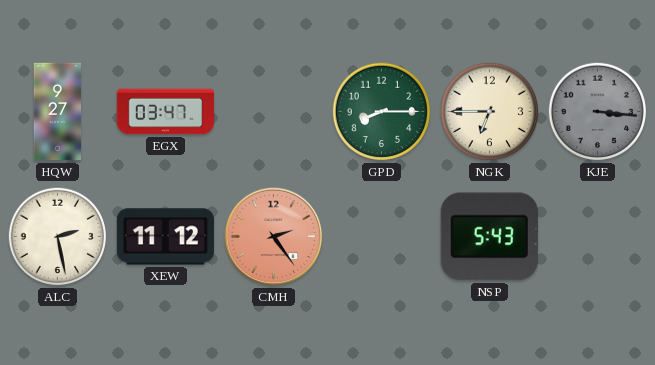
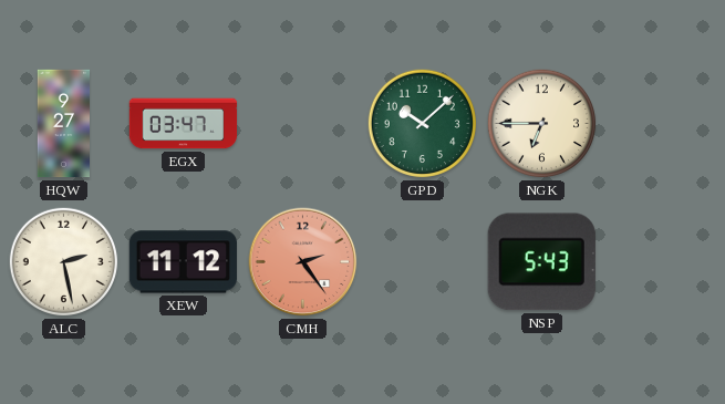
GPD: 8:15 -> 10:08 (423, 124)
KJE: 3:16 -> none (598, 112)
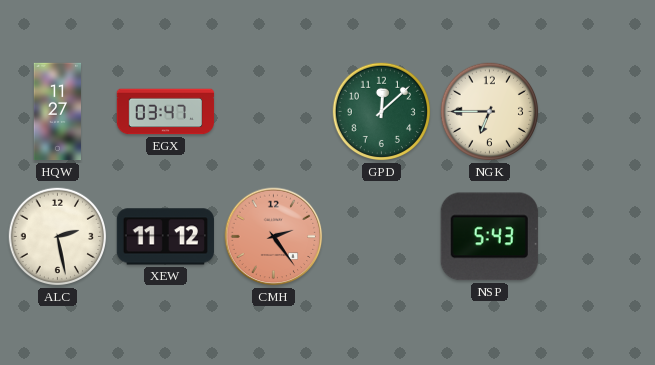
HQW: 9:27 -> 11:27 (58, 112)
GPD: 10:08 -> 12:08 (382, 112)
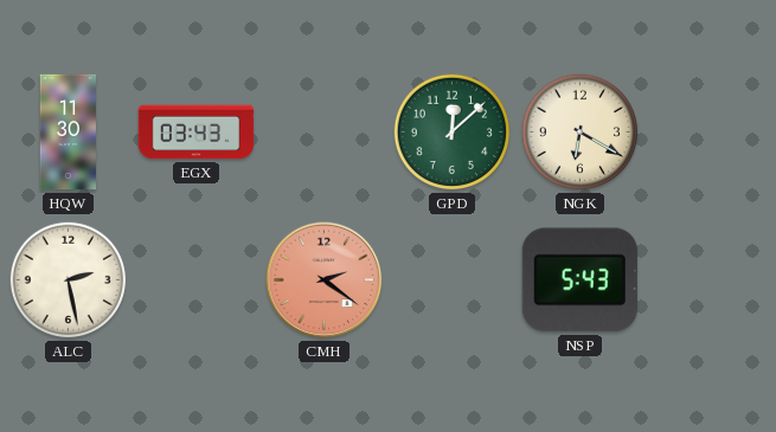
HQW: 11:27 -> 11:30 (69, 133)
EGX: 03:47 -> 03:43 (197, 133)
NGK: 6:45 -> 6:20 (581, 133)
XEW: 11:12 -> none (165, 237)
CMH: 2:24 -> 2:21 (325, 281)
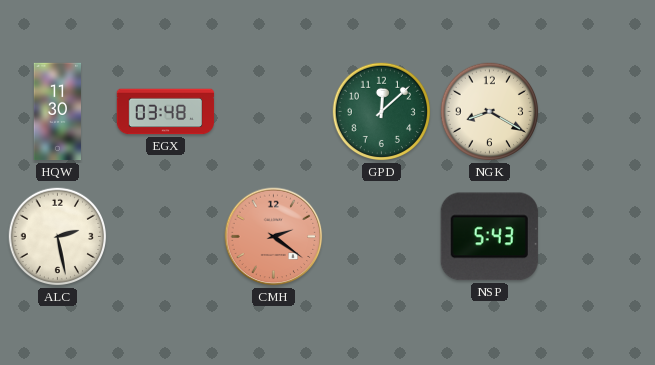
EGX: 03:43 -> 03:48 (166, 112)
NGK: 6:20 -> 8:20 (490, 112)
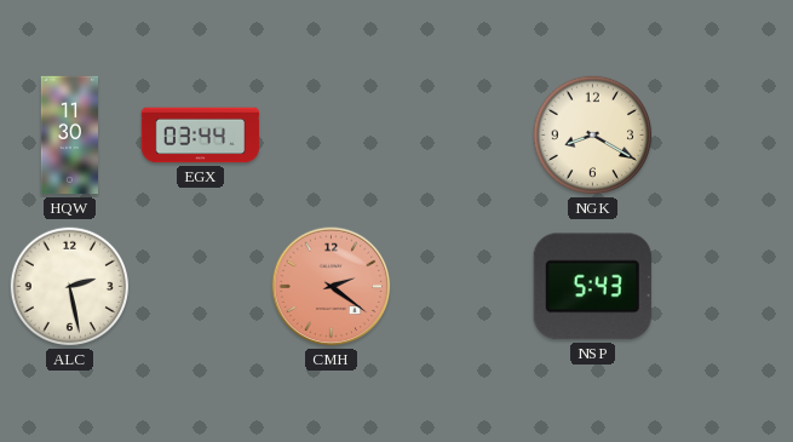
EGX: 03:48 -> 03:44 (201, 136)
GPD: 12:08 -> none (382, 112)
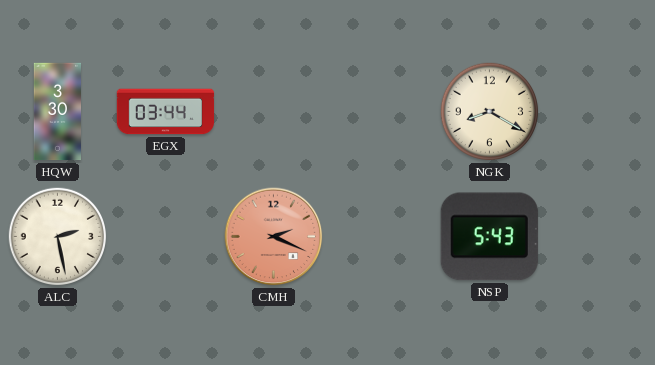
HQW: 11:30 -> 3:30 (58, 112)
CMH: 2:21 -> 2:19 (274, 237)
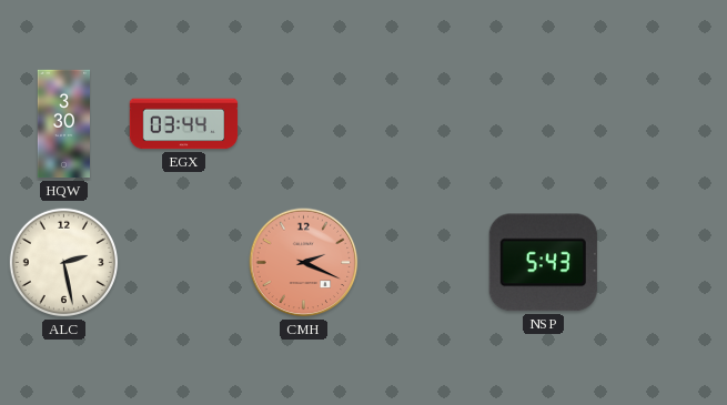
NGK: 8:20 -> none (490, 112)
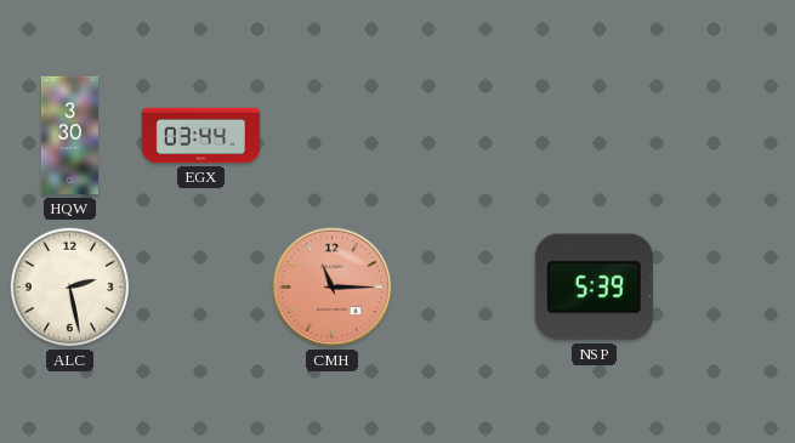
CMH: 2:19 -> 11:15 (333, 288)
NSP: 5:43 -> 5:39 (594, 288)
